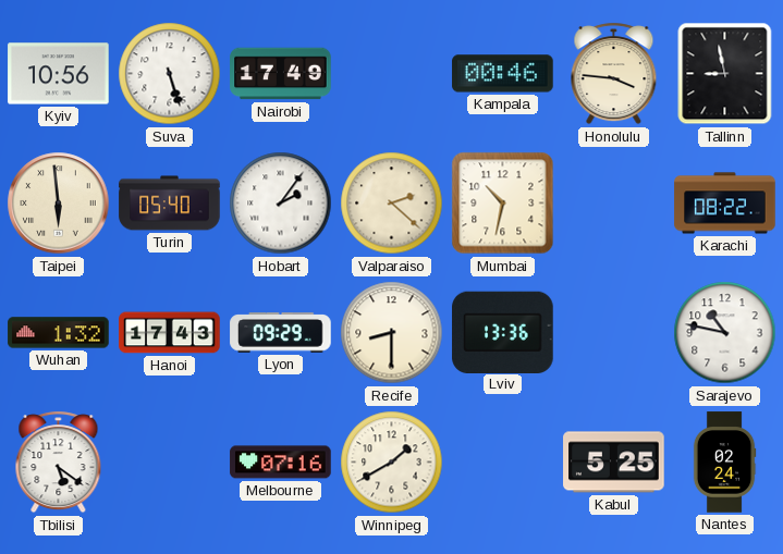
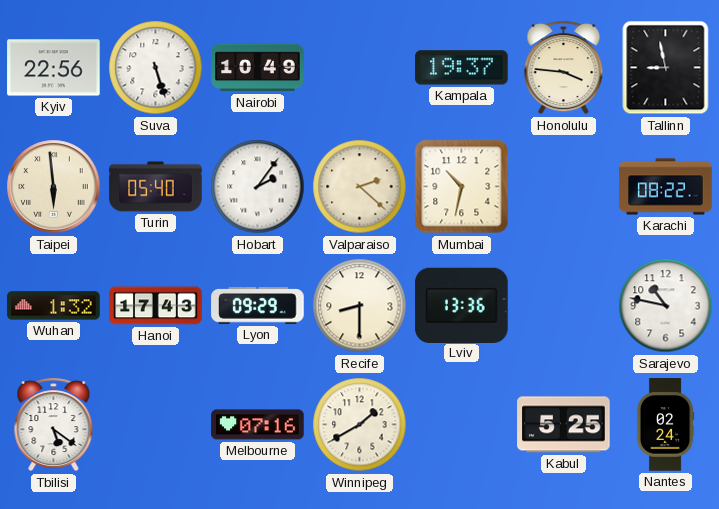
Kyiv: 10:56 -> 22:56 (54, 68)
Nairobi: 17:49 -> 10:49 (258, 68)
Kampala: 00:46 -> 19:37 (462, 68)
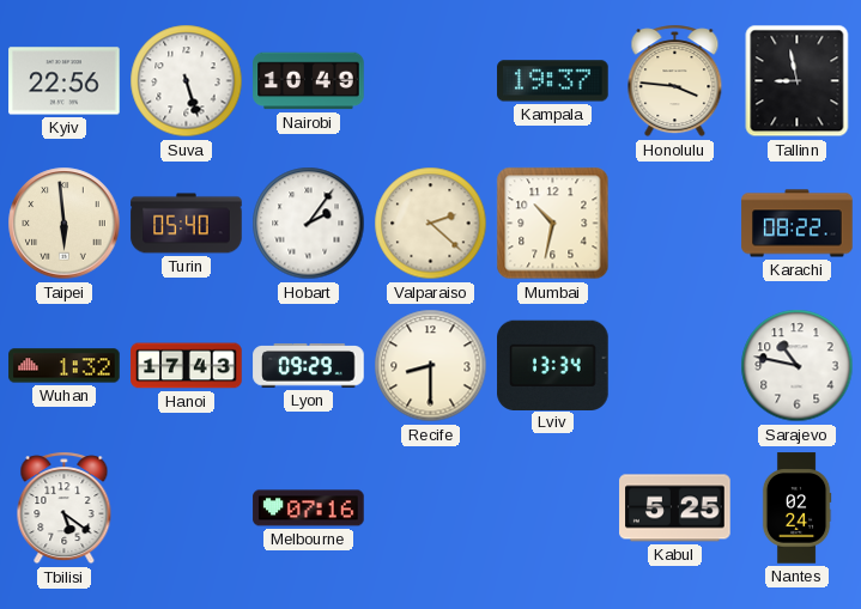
Lviv: 13:36 -> 13:34 (553, 365)
Winnipeg: 1:40 -> none (360, 425)
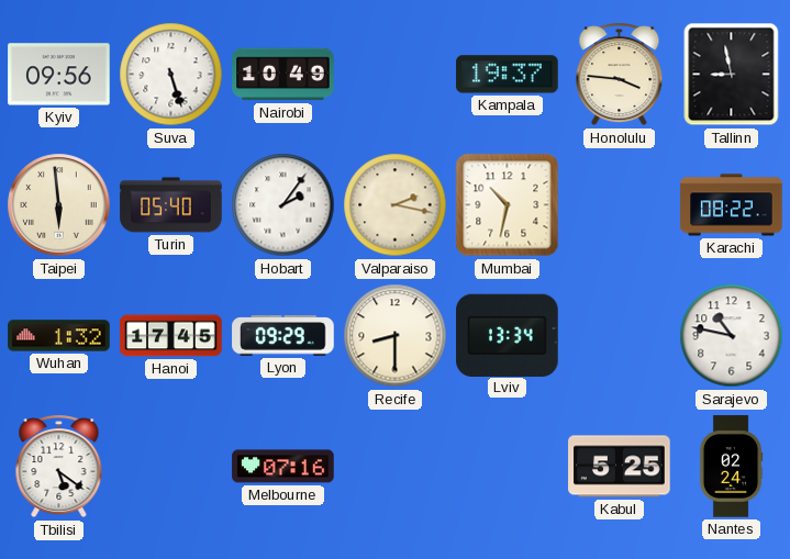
Kyiv: 22:56 -> 09:56 (59, 75)
Valparaiso: 2:22 -> 2:17 (396, 205)
Hanoi: 17:43 -> 17:45 (171, 336)
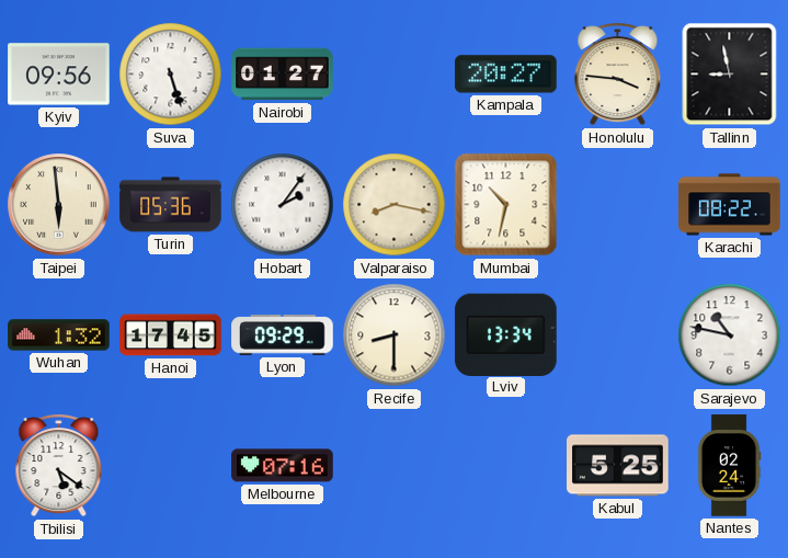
Nairobi: 10:49 -> 01:27 (283, 75)
Kampala: 19:37 -> 20:27 (506, 75)
Turin: 05:40 -> 05:36 (171, 205)
Valparaiso: 2:17 -> 8:17 (395, 205)
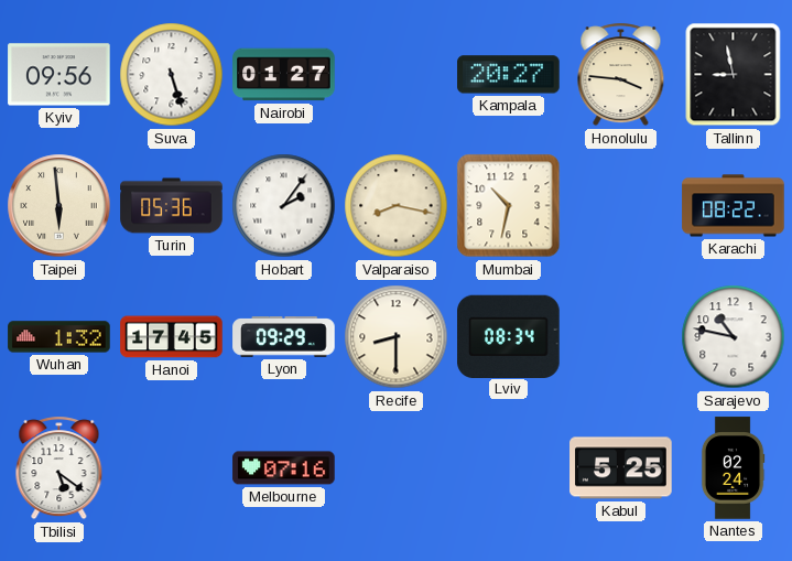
Lviv: 13:34 -> 08:34 (509, 336)
